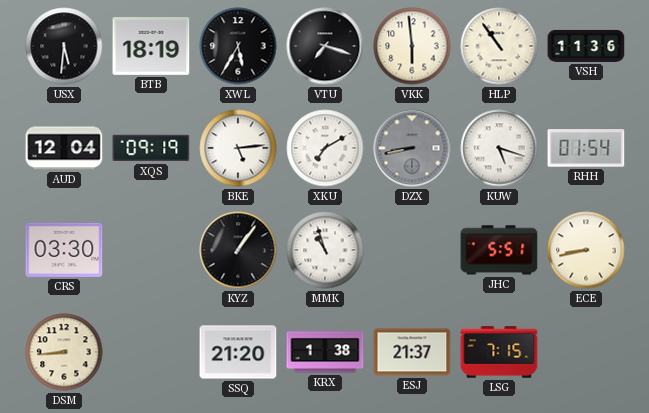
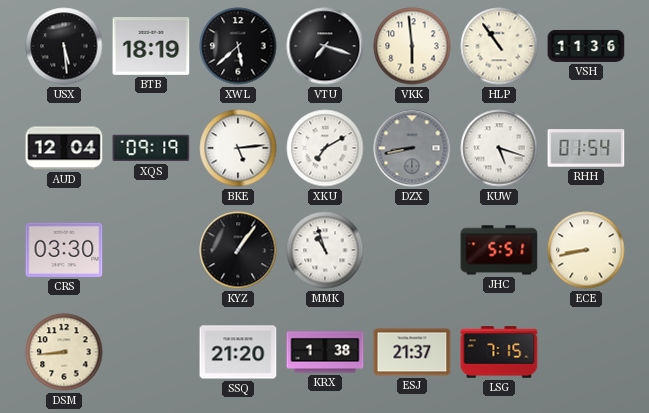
USX: 5:31 -> 5:29 (64, 46)
XWL: 5:35 -> 5:38 (238, 46)
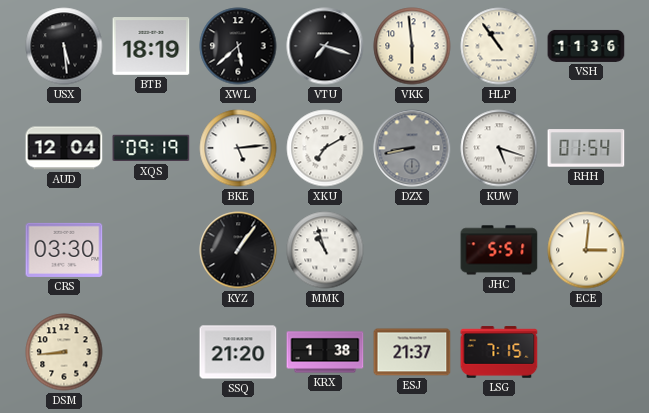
ECE: 8:43 -> 3:01 (586, 250)
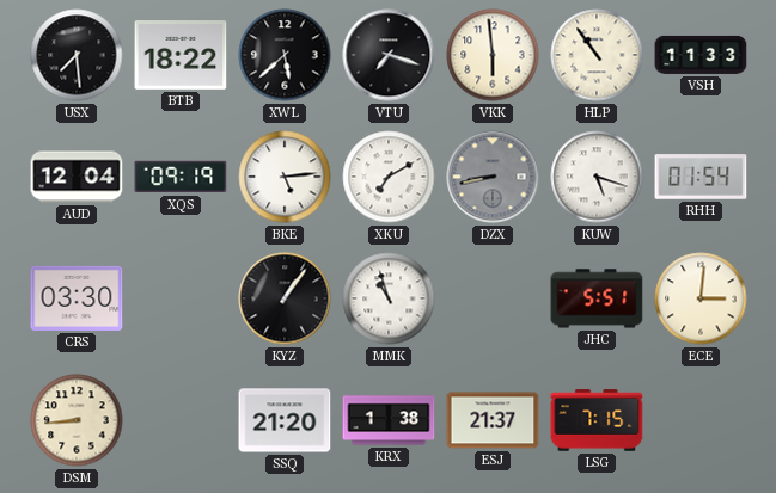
USX: 5:29 -> 7:29 (77, 55)
BTB: 18:19 -> 18:22 (181, 56)
VSH: 11:36 -> 11:33 (701, 55)
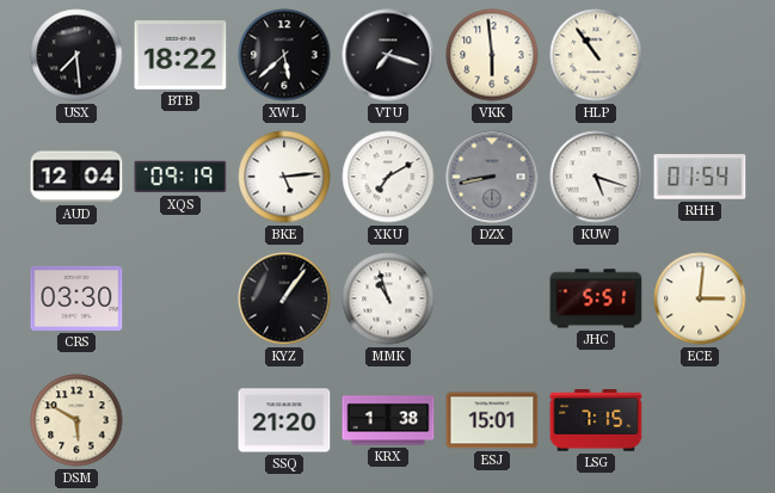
VSH: 11:33 -> none (701, 55)
DSM: 8:44 -> 5:50 (76, 420)
ESJ: 21:37 -> 15:01 (492, 420)
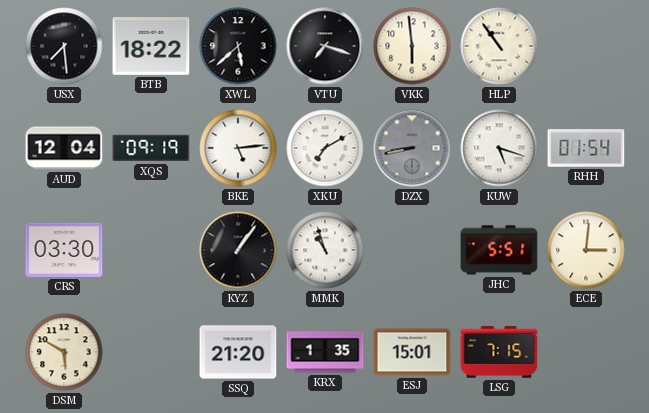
KRX: 1:38 -> 1:35 (325, 352)
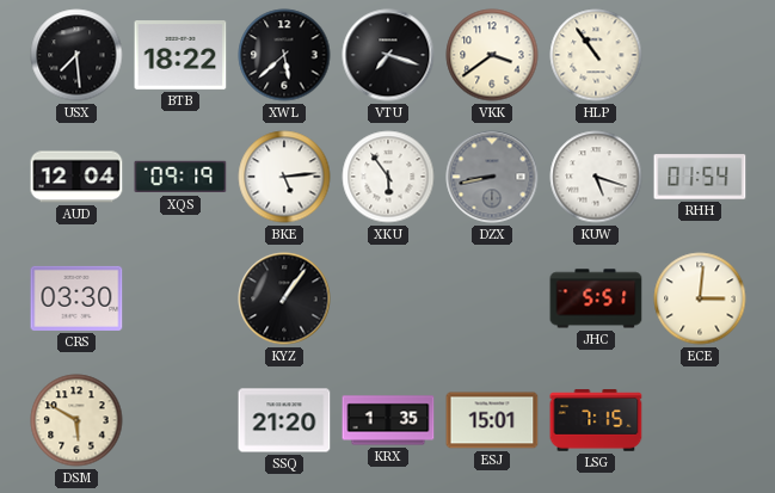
VKK: 5:59 -> 3:39 (492, 55)
XKU: 7:10 -> 5:54 (388, 177)
MMK: 10:57 -> none (325, 250)
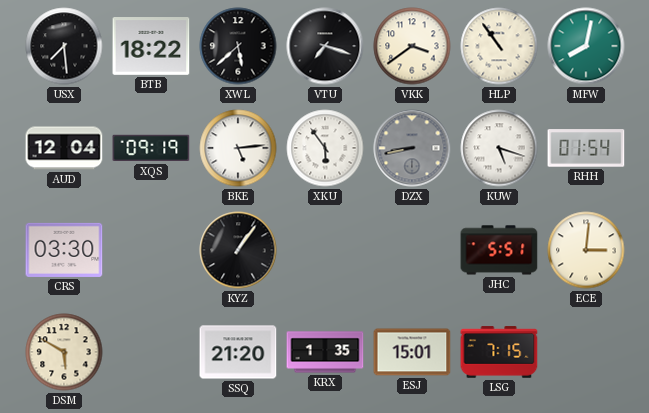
MFW: none -> 8:02 (586, 46)
